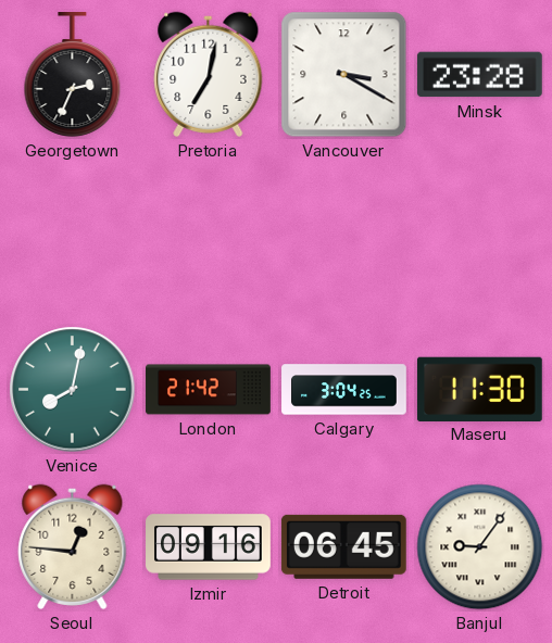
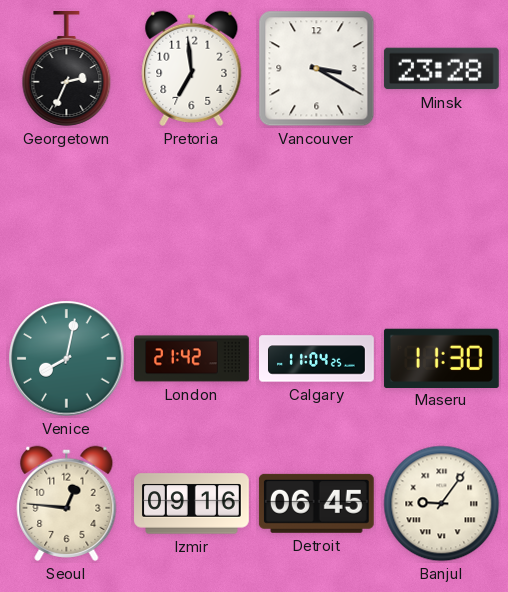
Pretoria: 7:02 -> 6:59 (192, 68)
Calgary: 3:04 -> 11:04 (317, 359)
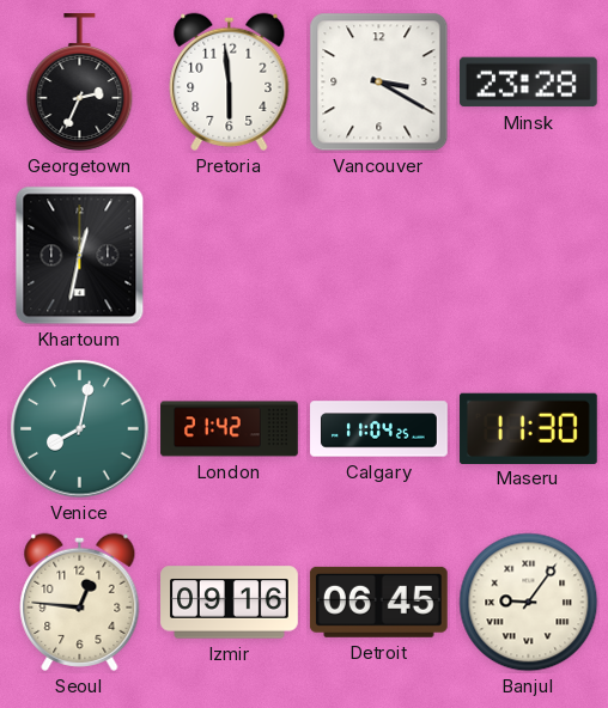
Pretoria: 6:59 -> 5:59 (230, 81)
Khartoum: none -> 12:32 (80, 256)
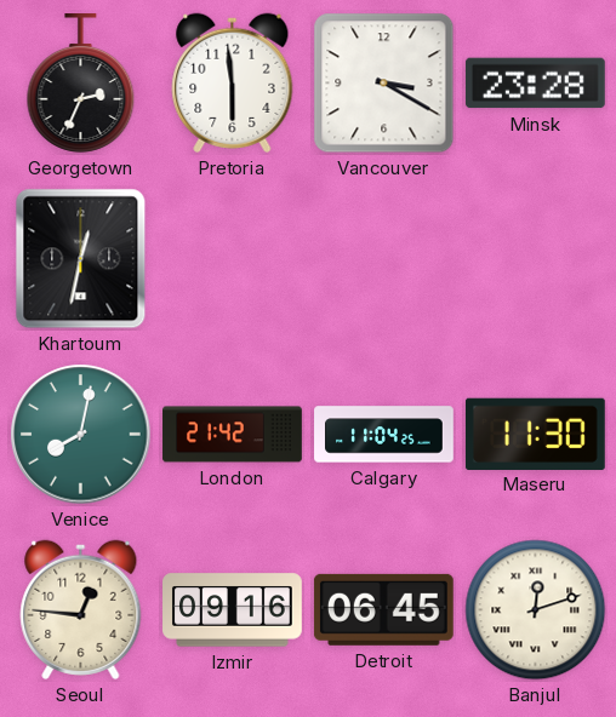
Banjul: 9:06 -> 12:12 (536, 610)
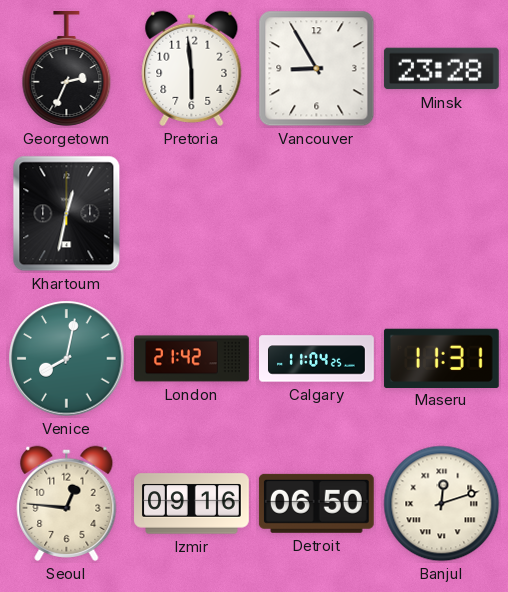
Vancouver: 3:20 -> 8:55 (317, 69)
Maseru: 11:30 -> 11:31 (441, 358)
Detroit: 06:45 -> 06:50 (316, 503)
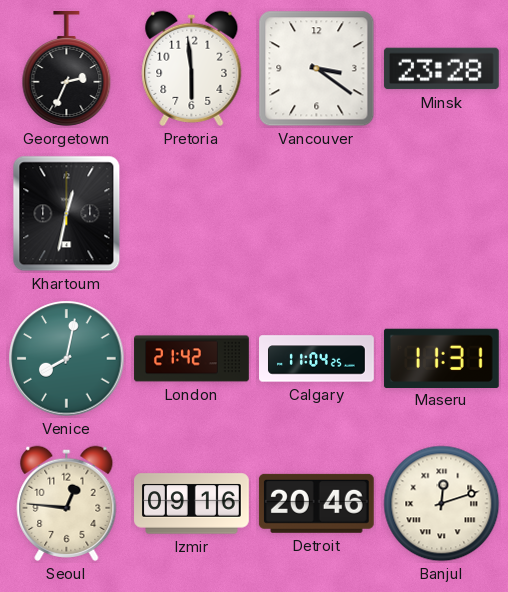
Vancouver: 8:55 -> 3:21 (317, 69)
Detroit: 06:50 -> 20:46 (316, 503)
